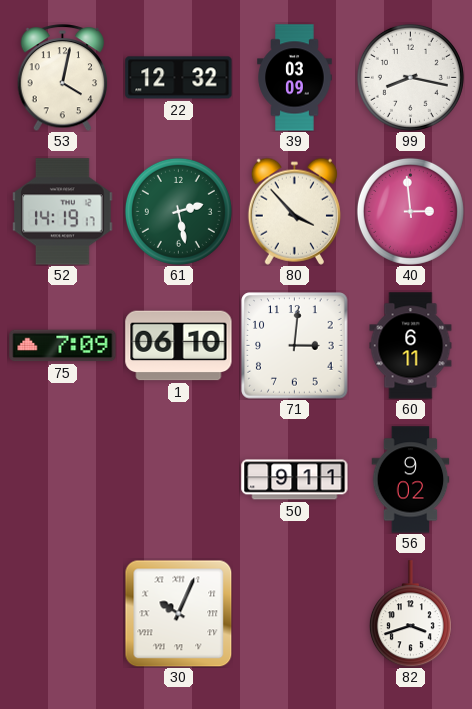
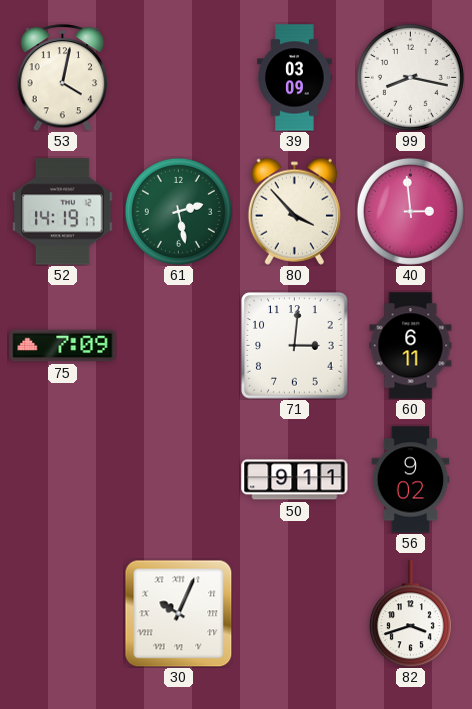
22: 12:32 -> none (179, 78)
1: 06:10 -> none (179, 346)
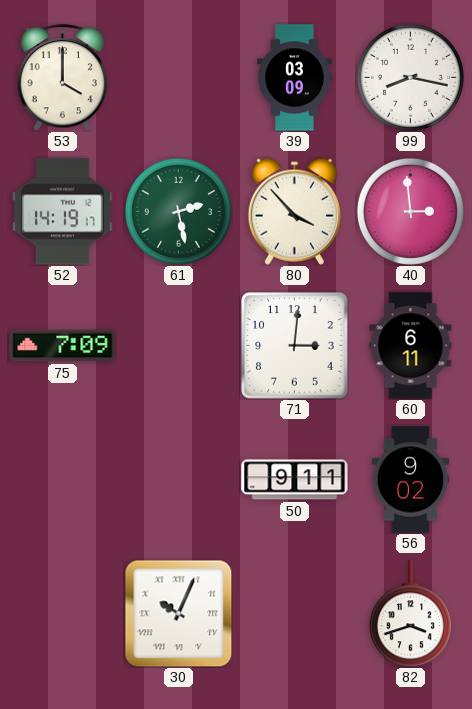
53: 4:02 -> 4:00 (63, 78)
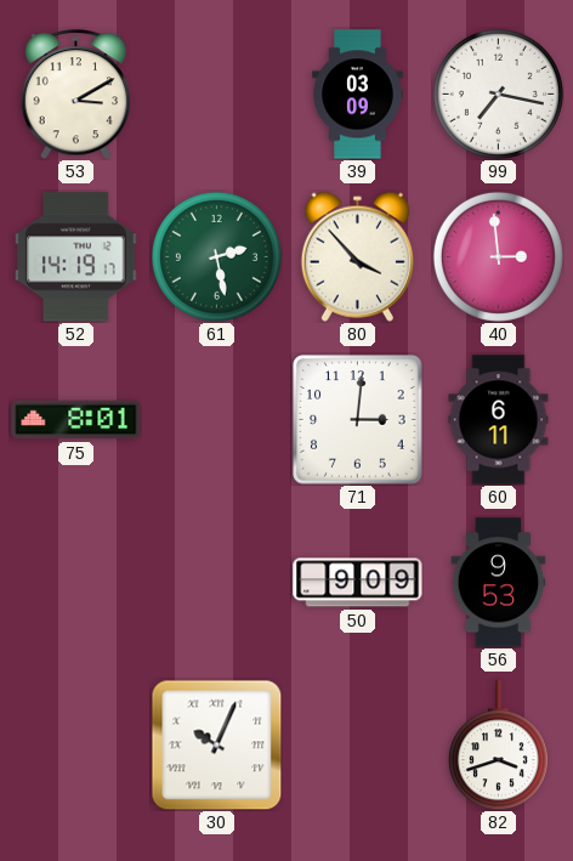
53: 4:00 -> 3:10 (76, 95)
99: 8:17 -> 7:17 (498, 94)
75: 7:09 -> 8:01 (76, 420)
50: 9:11 -> 9:09 (358, 583)
56: 9:02 -> 9:53 (499, 583)
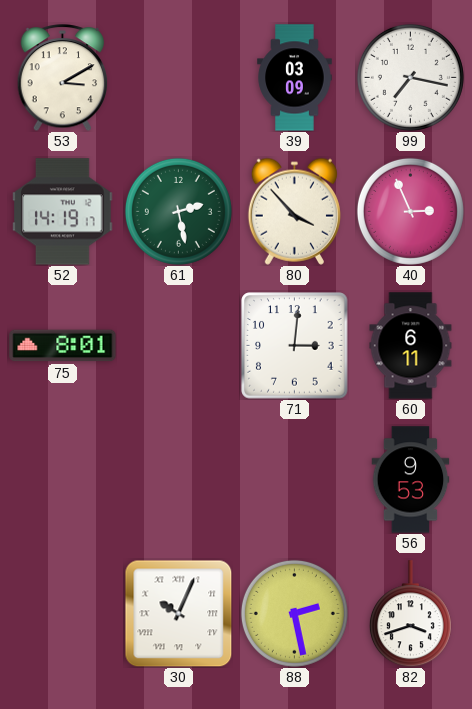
40: 2:59 -> 2:56 (410, 211)
50: 9:09 -> none (358, 583)
88: none -> 2:28 (294, 613)
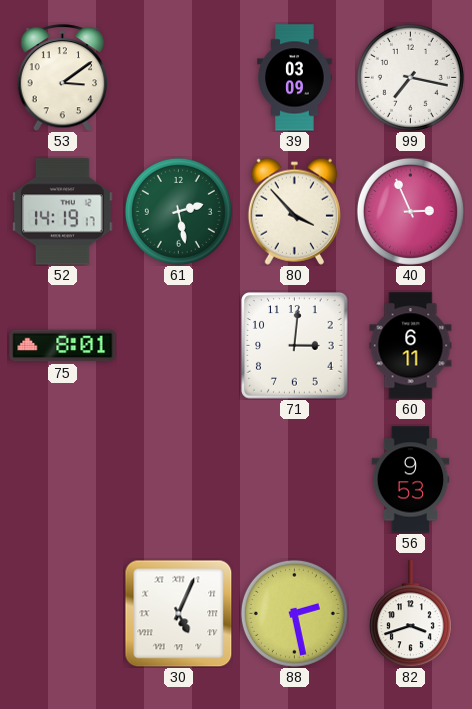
53: 3:10 -> 3:09 (63, 78)
30: 10:04 -> 5:04 (178, 613)
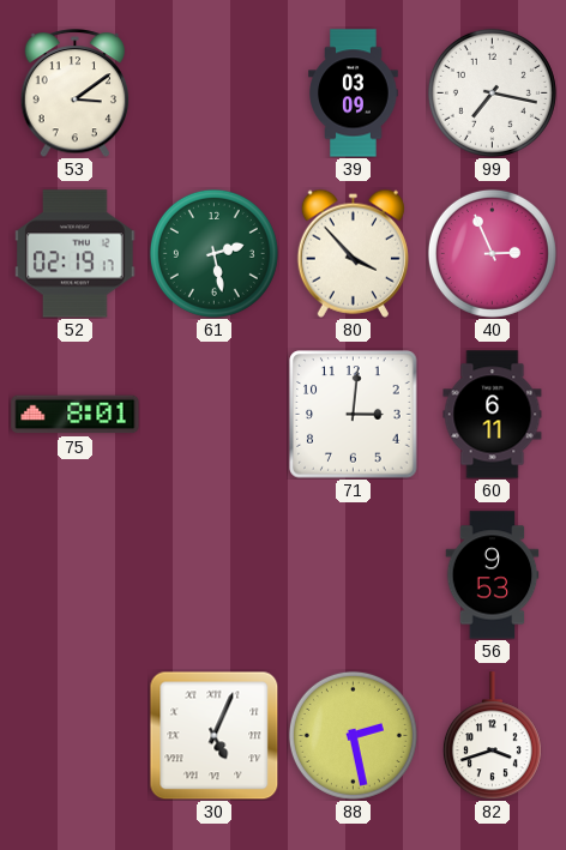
52: 14:19 -> 02:19 (76, 254)
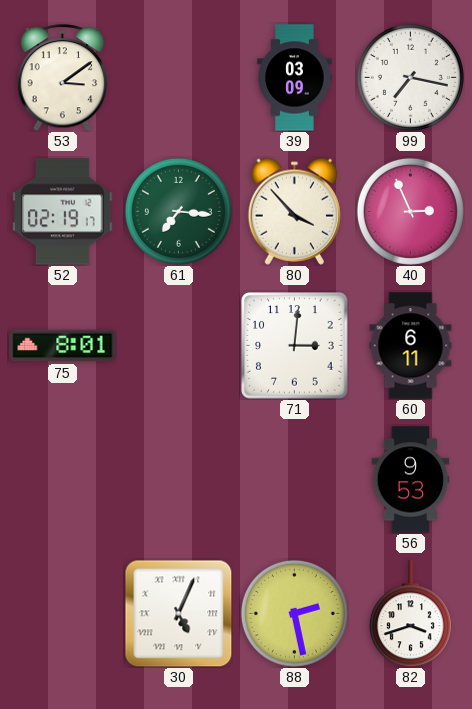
61: 2:28 -> 7:16 (178, 211)
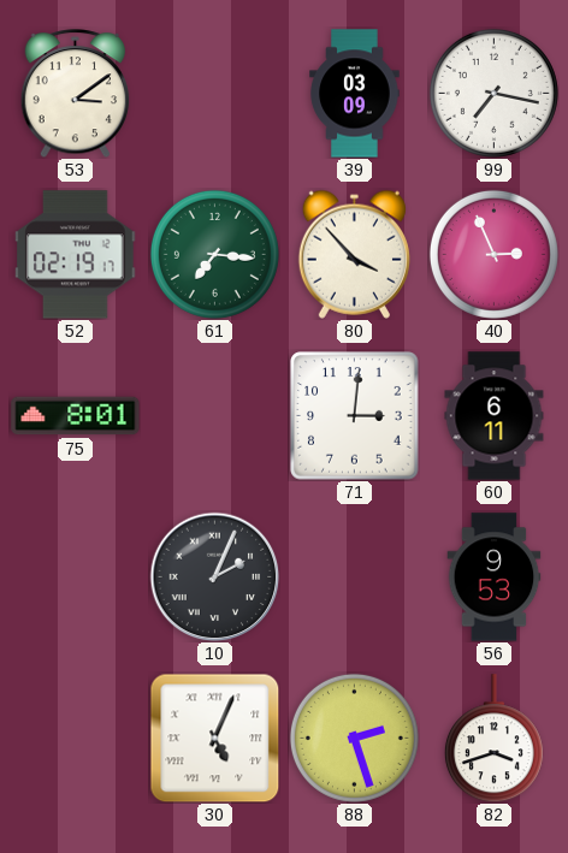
10: none -> 2:04 (214, 576)
88: 2:28 -> 2:27 (354, 738)
